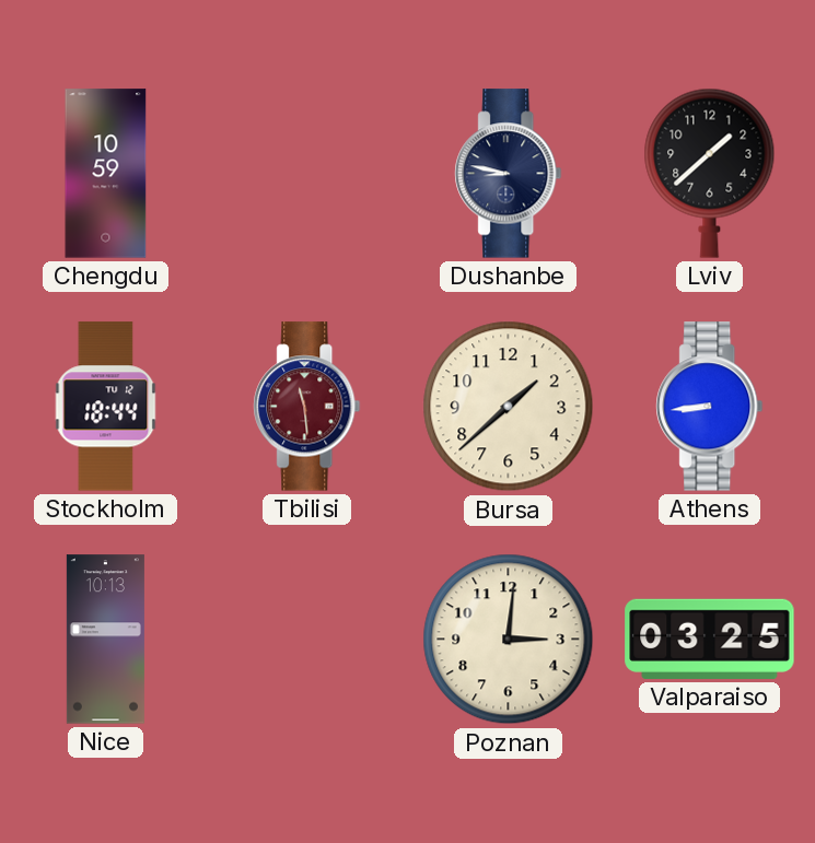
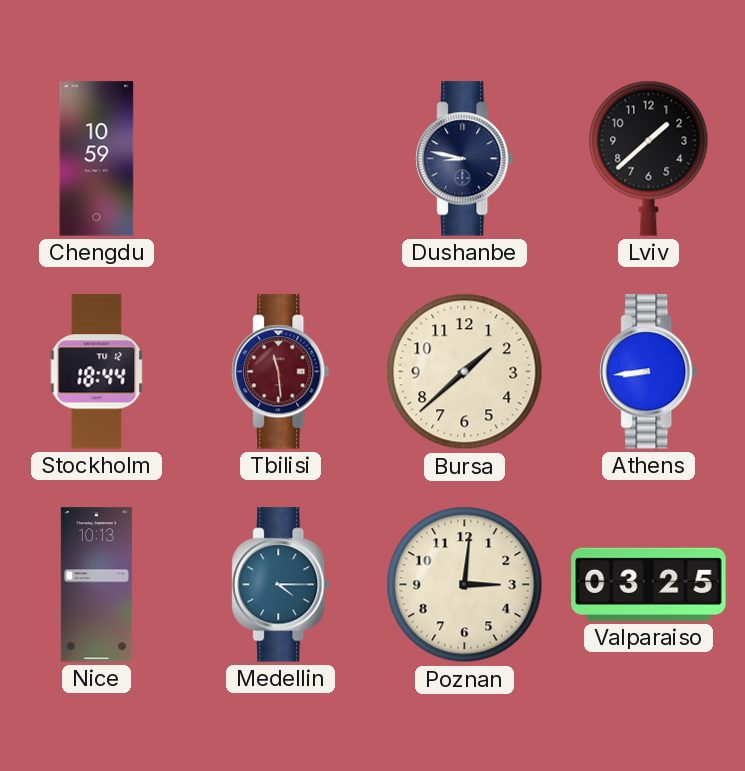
Medellin: none -> 4:15 (281, 585)
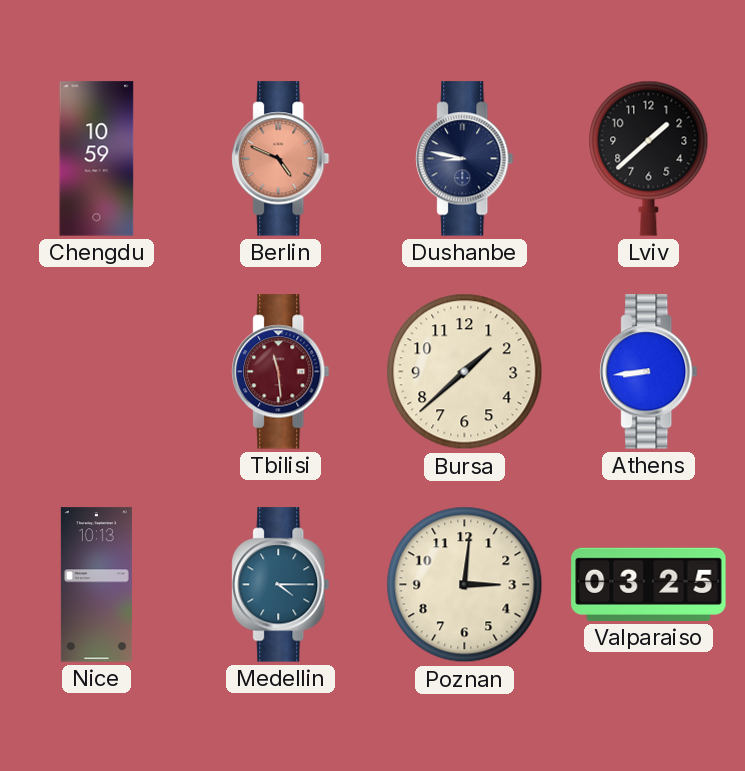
Berlin: none -> 4:49 (281, 159)
Stockholm: 18:44 -> none (97, 372)
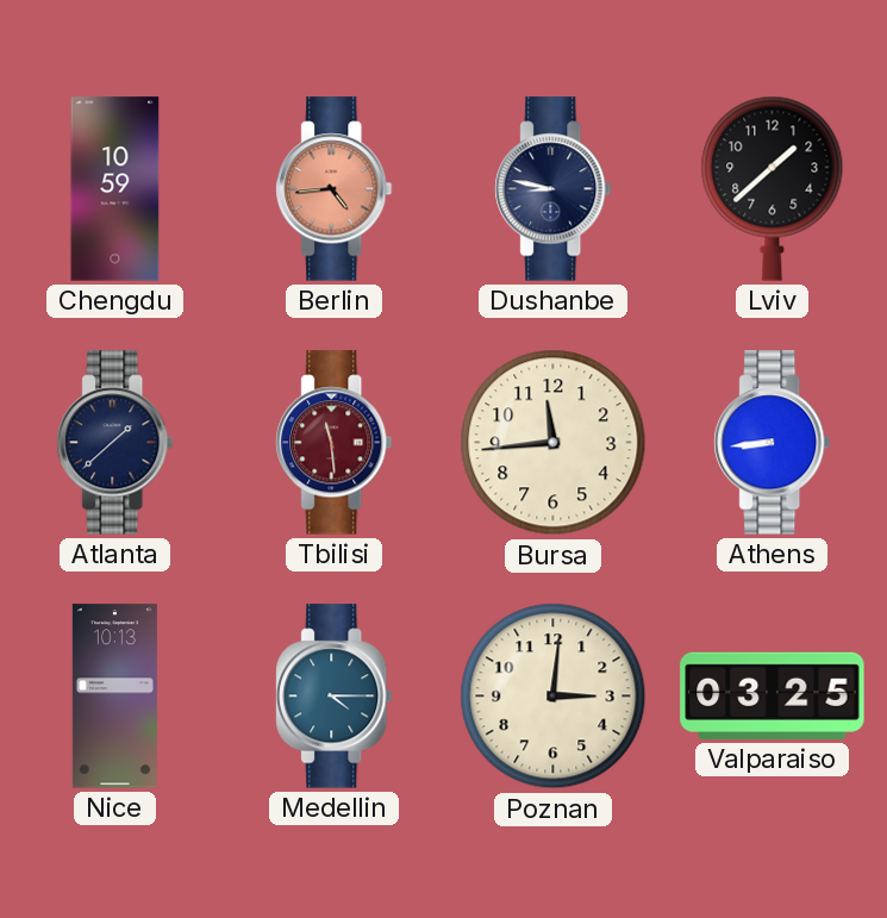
Berlin: 4:49 -> 4:44 (335, 189)
Atlanta: none -> 1:38 (115, 443)
Bursa: 1:38 -> 11:44 (554, 443)
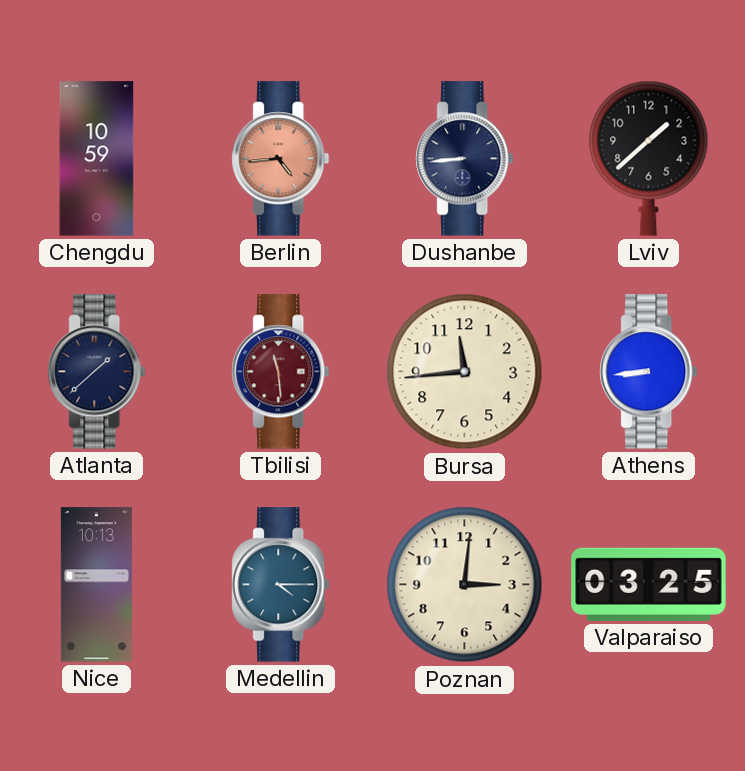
Dushanbe: 8:47 -> 8:44 (465, 159)
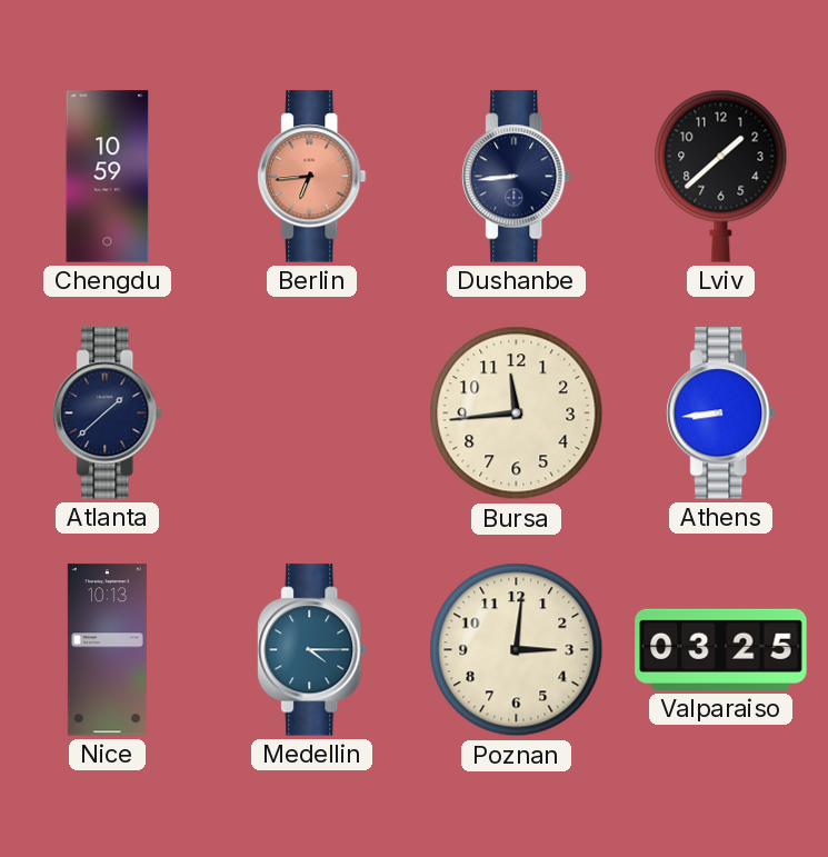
Berlin: 4:44 -> 6:44 (312, 177)
Tbilisi: 11:29 -> none (281, 372)
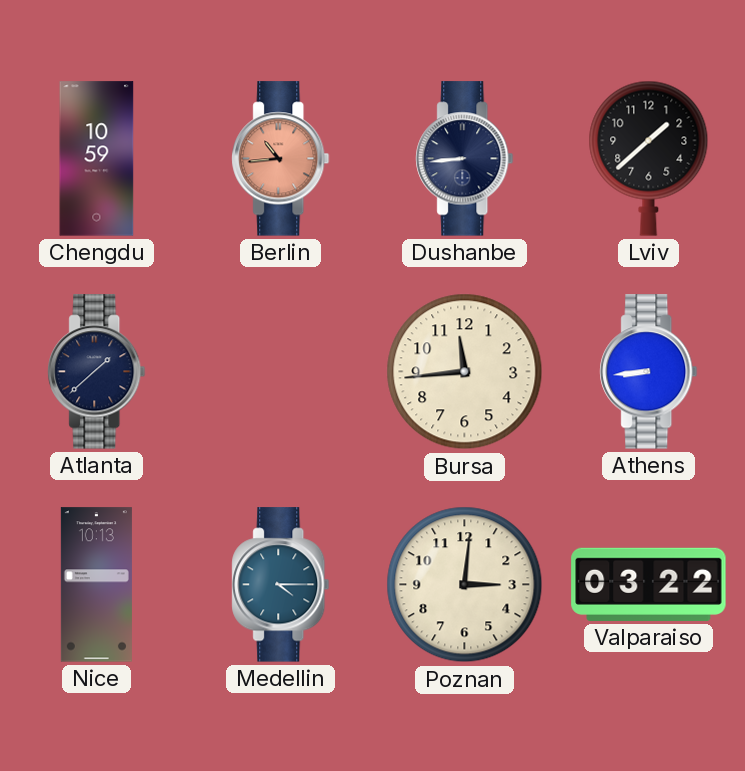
Berlin: 6:44 -> 10:44 (281, 159)
Valparaiso: 03:25 -> 03:22 (649, 584)
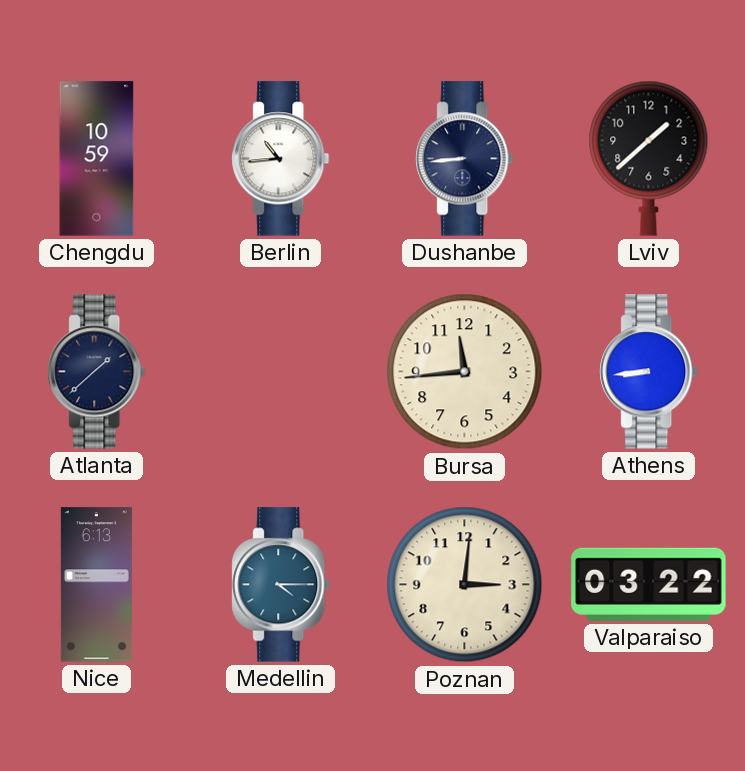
Berlin dial: salmon -> white (281, 159)
Nice: 10:13 -> 6:13 (96, 585)
